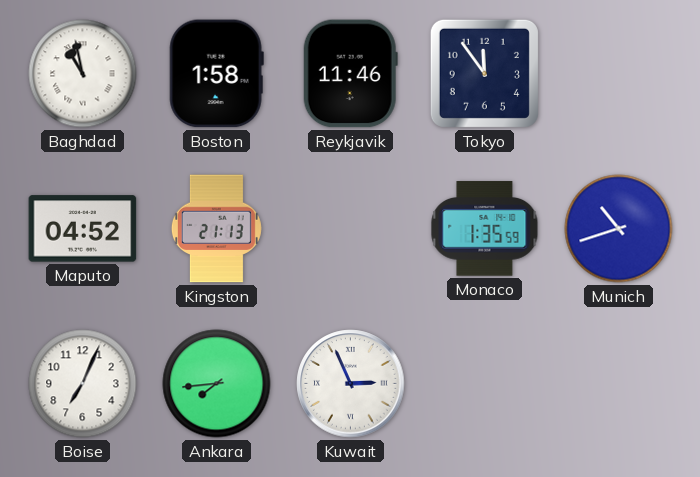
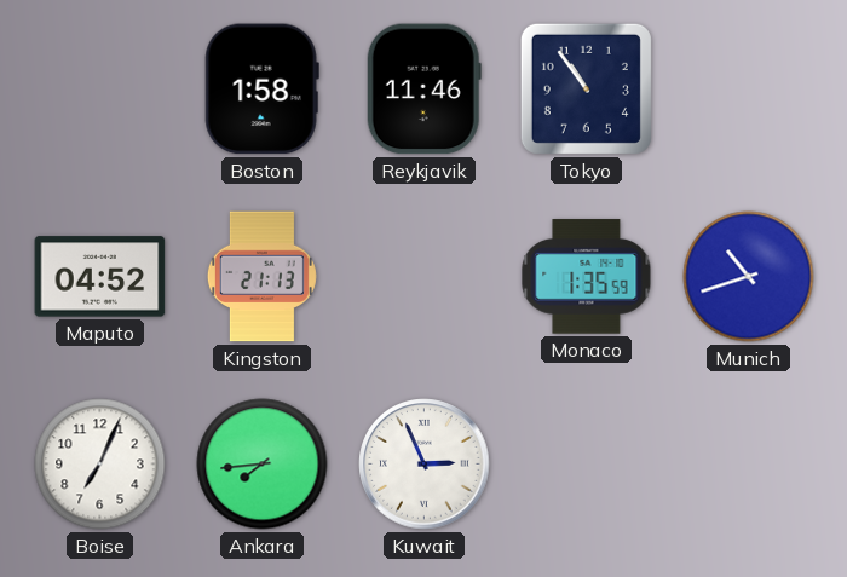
Baghdad: 10:58 -> none (83, 74)
Tokyo: 11:54 -> 10:54 (586, 88)
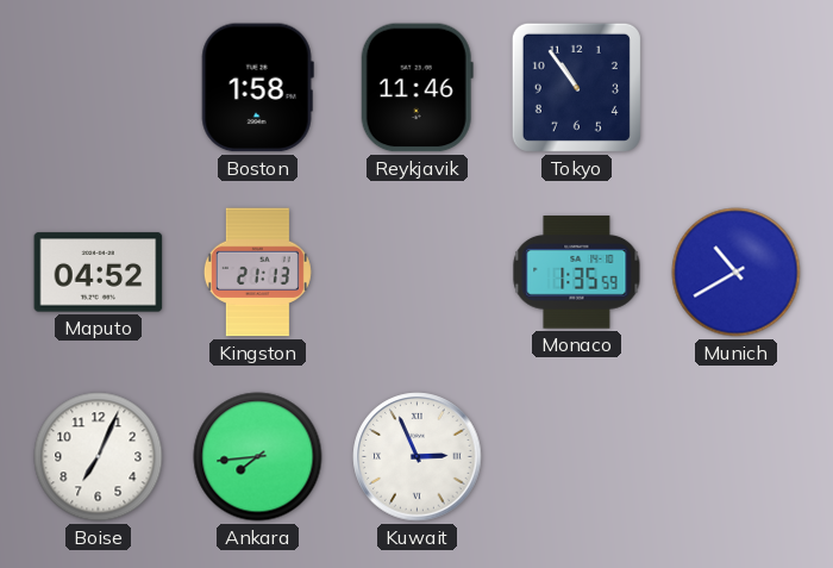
Munich: 10:42 -> 10:40 (737, 273)
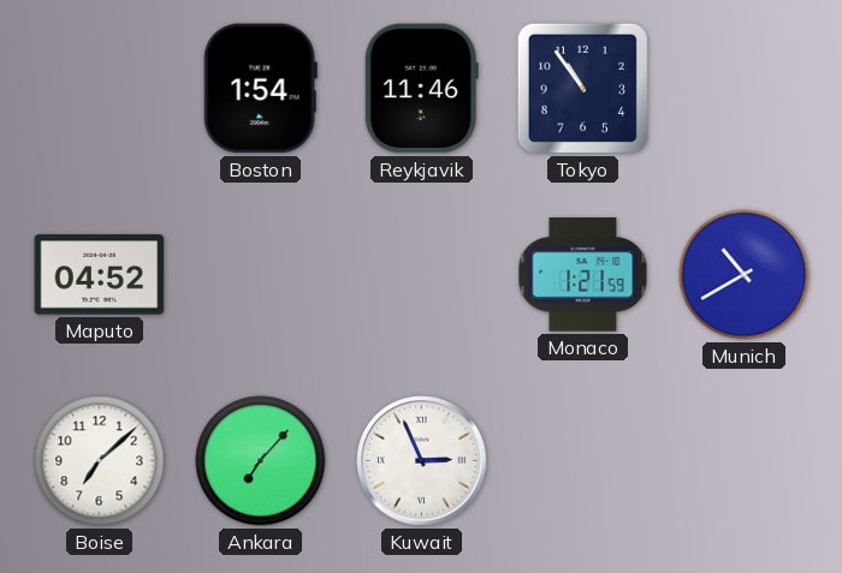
Boston: 1:58 -> 1:54 (260, 89)
Kingston: 21:13 -> none (257, 273)
Monaco: 1:35 -> 1:21 (583, 275)
Boise: 7:04 -> 7:08 (100, 461)
Ankara: 7:44 -> 7:07 (261, 461)
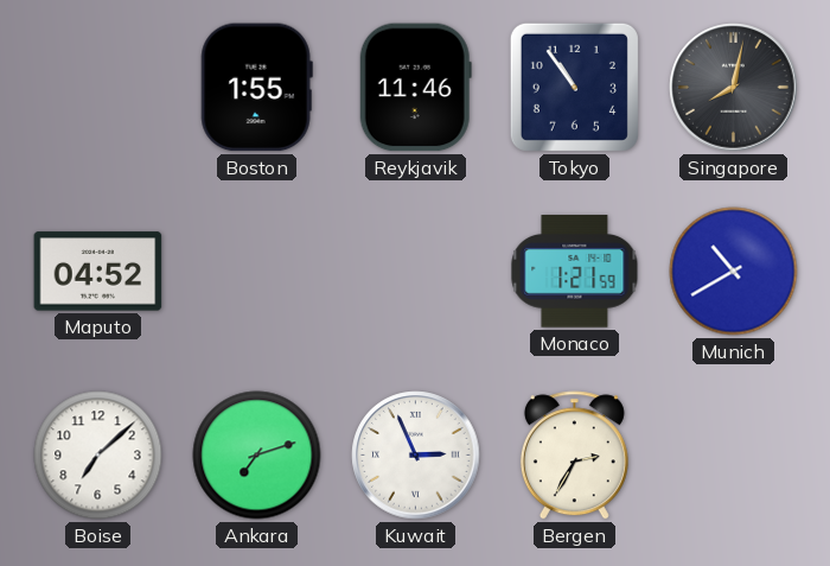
Boston: 1:54 -> 1:55 (256, 88)
Singapore: none -> 8:02 (734, 88)
Ankara: 7:07 -> 7:12 (257, 456)
Bergen: none -> 2:35 (574, 456)
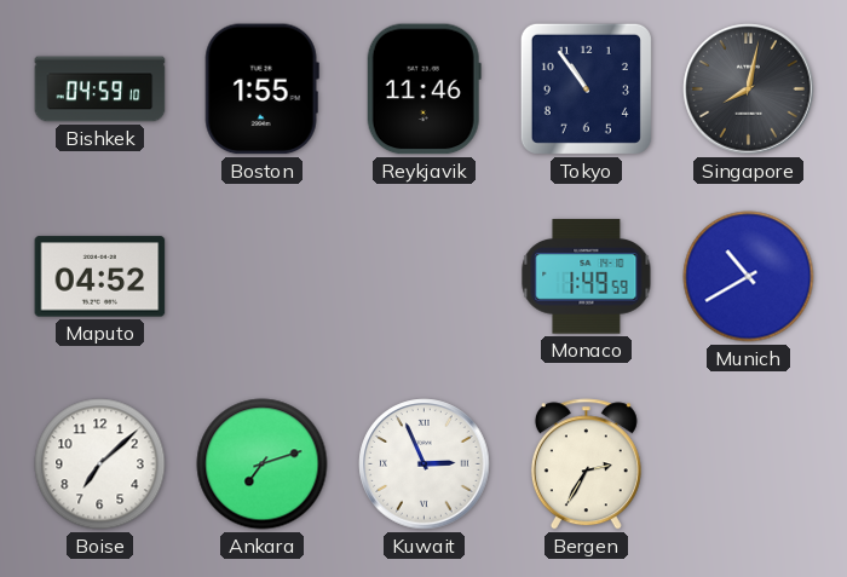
Bishkek: none -> 04:59 (100, 90)
Monaco: 1:21 -> 1:49 (587, 277)
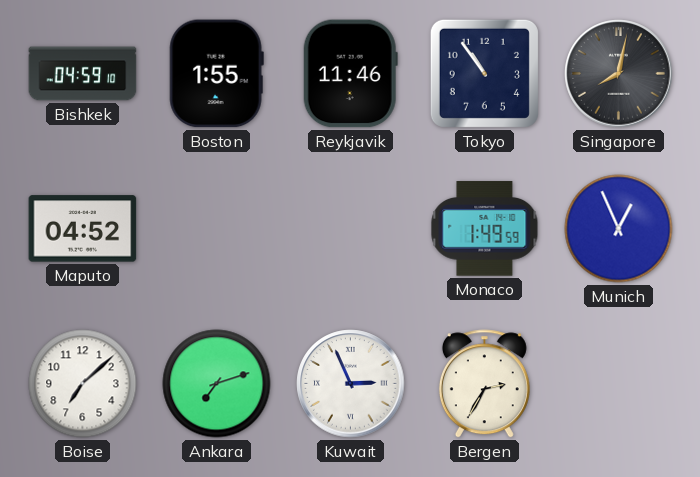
Munich: 10:40 -> 12:56 (619, 229)
